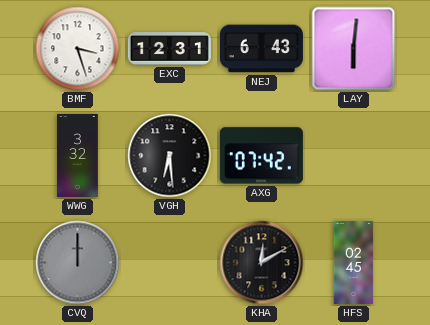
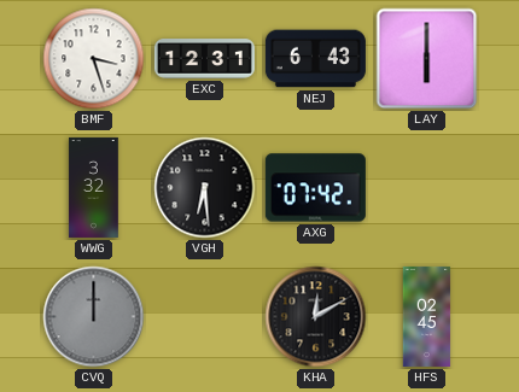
LAY: 6:01 -> 6:00 (427, 59)
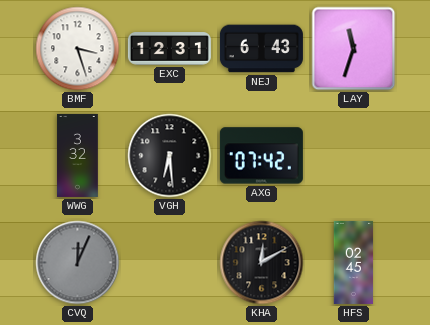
LAY: 6:00 -> 11:33 (354, 49)
CVQ: 12:00 -> 12:04 (78, 263)
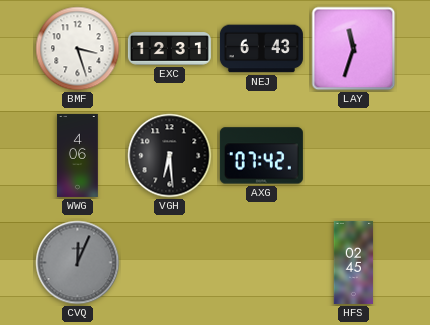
WWG: 3:32 -> 4:06 (78, 155)
KHA: 12:10 -> none (262, 263)
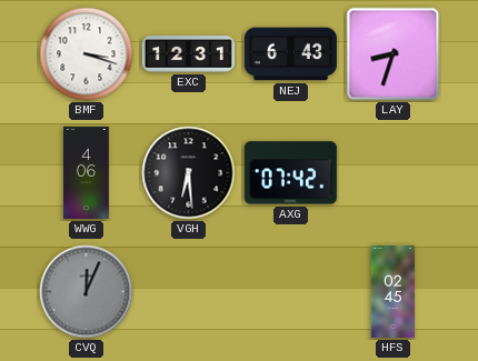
BMF: 3:27 -> 3:18 (87, 54)
LAY: 11:33 -> 8:33 (394, 54)
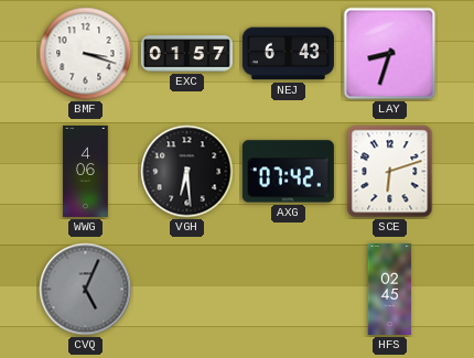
EXC: 12:31 -> 01:57 (186, 54)
SCE: none -> 6:12 (390, 172)
CVQ: 12:04 -> 5:04 (86, 290)
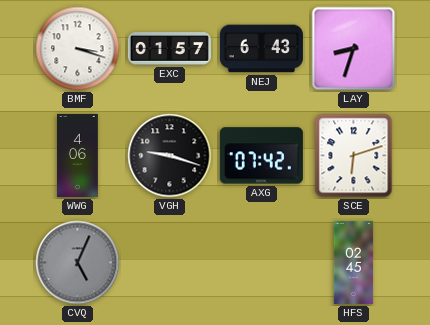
VGH: 6:29 -> 9:18 (170, 156)
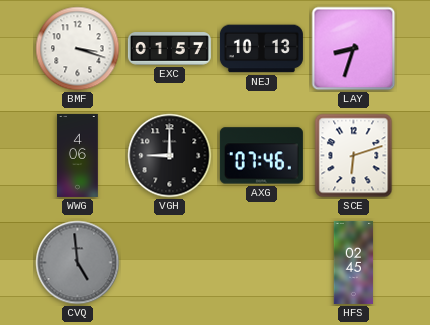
NEJ: 6:43 -> 10:13 (261, 49)
VGH: 9:18 -> 9:00 (170, 156)
AXG: 07:42 -> 07:46 (261, 156)
CVQ: 5:04 -> 4:59 (78, 263)
